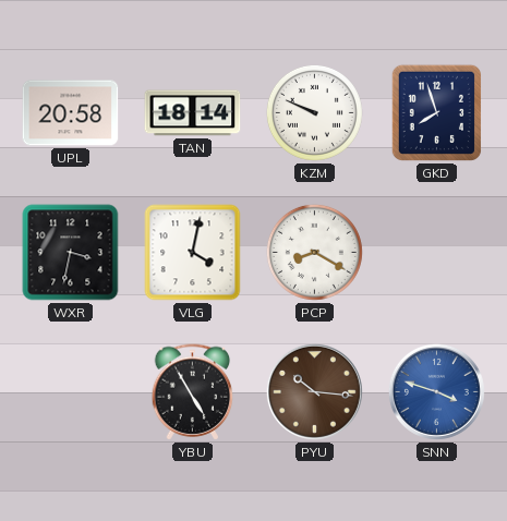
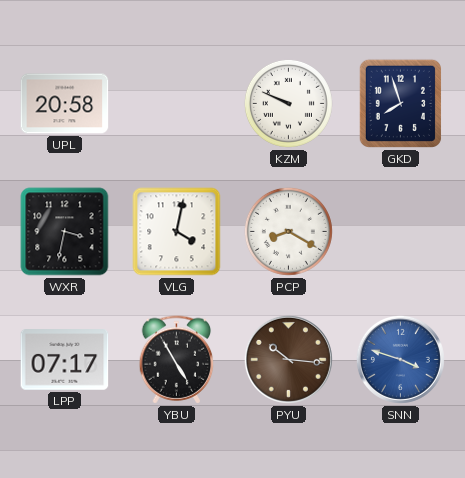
TAN: 18:14 -> none (193, 113)
LPP: none -> 07:17 (65, 360)
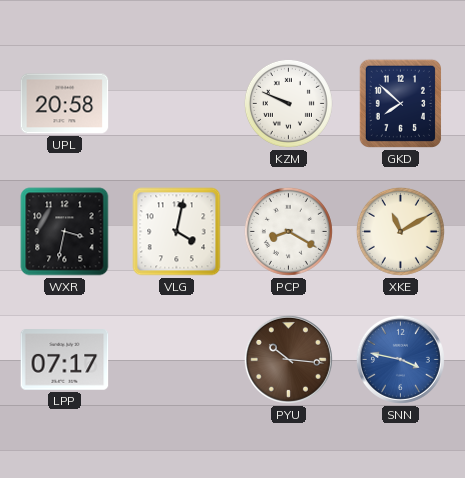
GKD: 7:57 -> 7:52 (400, 103)
XKE: none -> 11:10 (400, 231)
YBU: 4:55 -> none (177, 360)
SNN: 3:48 -> 3:47 (400, 359)
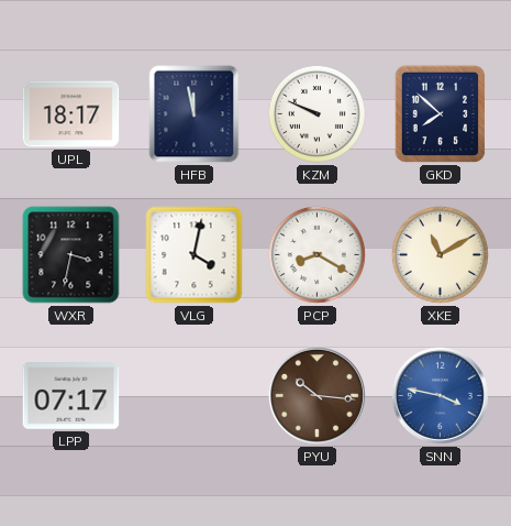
UPL: 20:58 -> 18:17 (71, 114)
HFB: none -> 11:58 (195, 114)
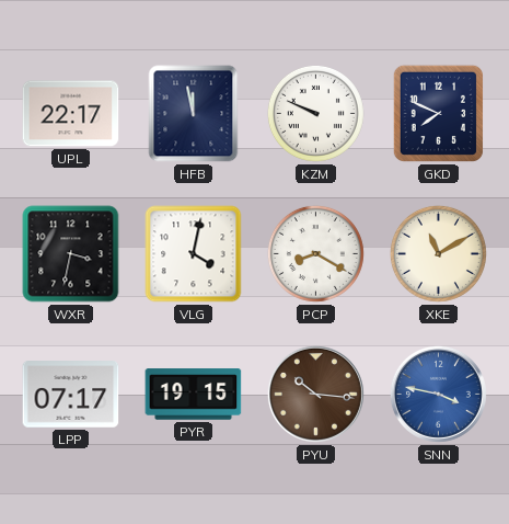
UPL: 18:17 -> 22:17 (71, 114)
GKD: 7:52 -> 7:49 (438, 113)
PYR: none -> 19:15 (194, 395)
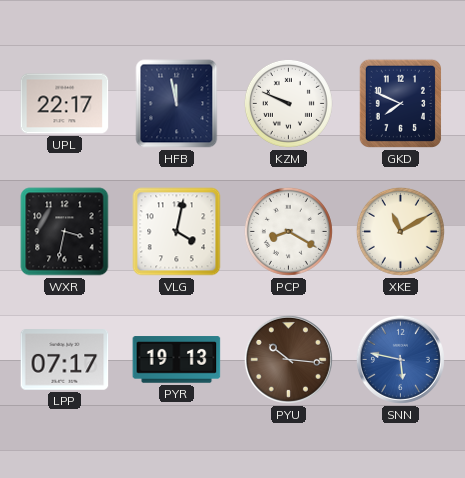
PYR: 19:15 -> 19:13 (177, 360)
SNN: 3:47 -> 5:47 (400, 359)
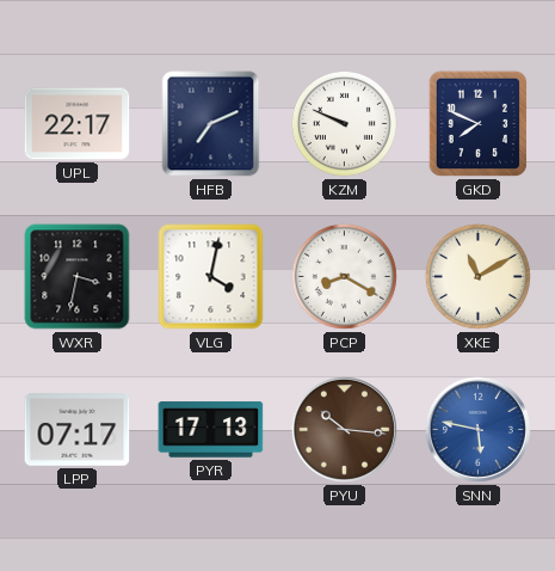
HFB: 11:58 -> 7:11 (211, 124)
PYR: 19:13 -> 17:13 (211, 430)
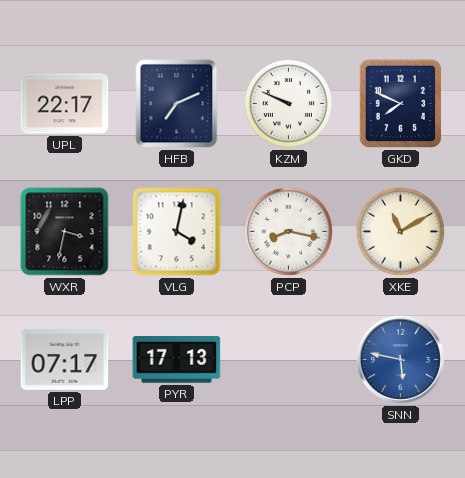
PCP: 8:20 -> 8:17 (288, 231)
PYU: 10:16 -> none (344, 429)
